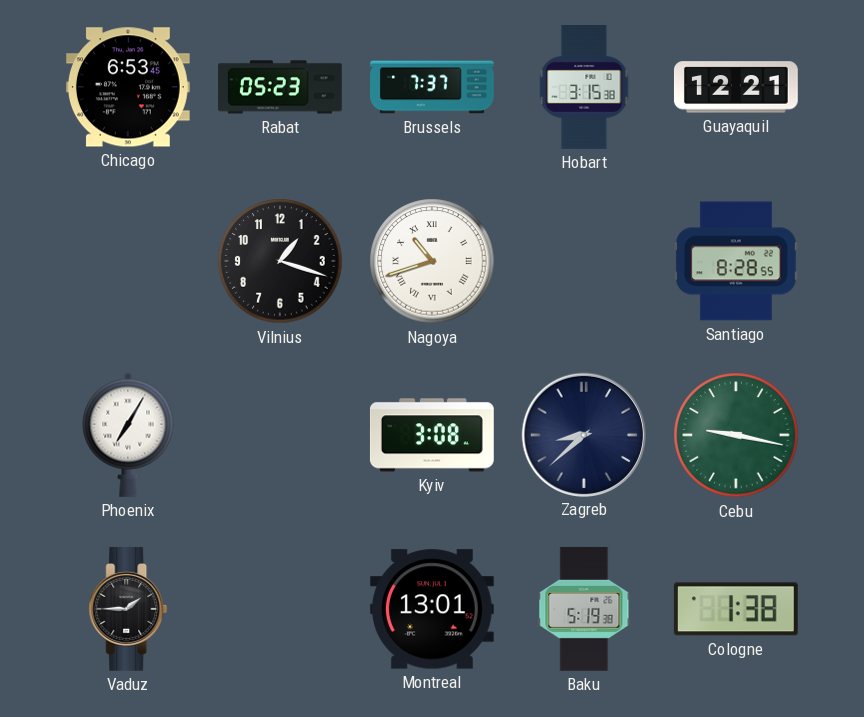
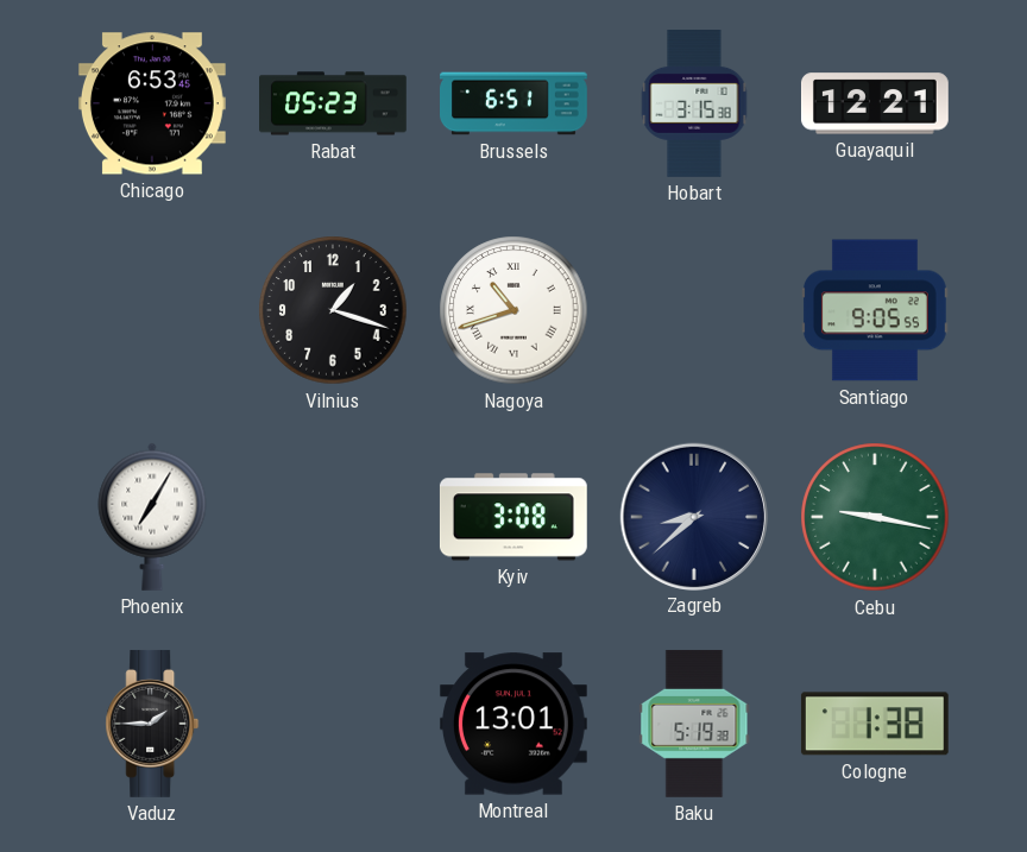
Brussels: 7:37 -> 6:51 (515, 103)
Santiago: 8:28 -> 9:05 (875, 310)
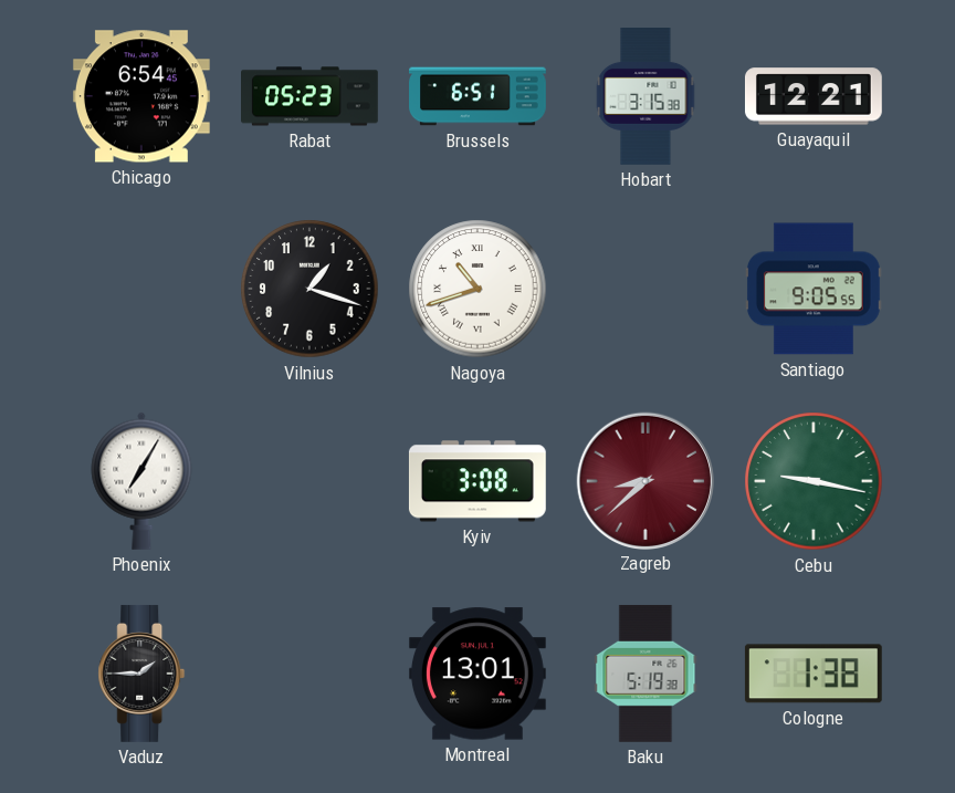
Chicago: 6:53 -> 6:54 (141, 96)
Zagreb dial: navy -> burgundy (644, 480)
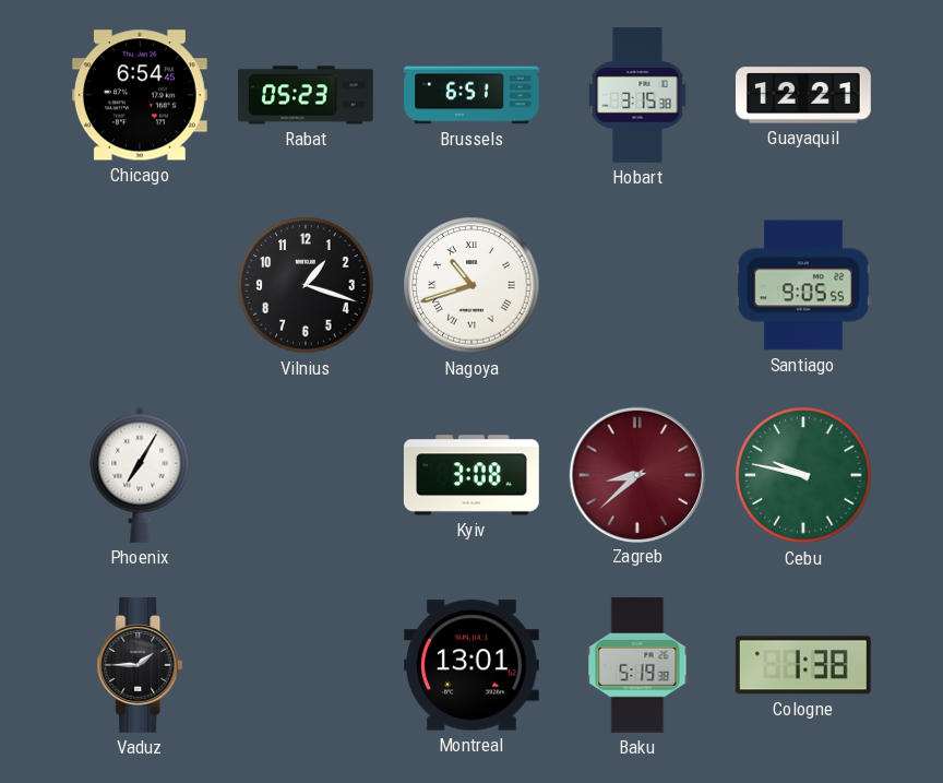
Cebu: 9:17 -> 9:47 (803, 475)
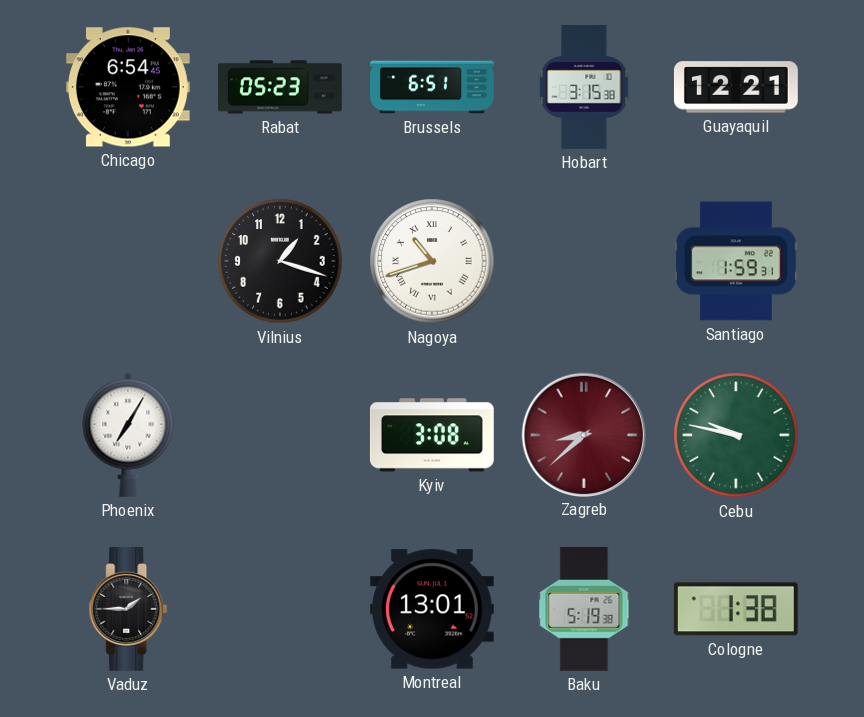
Santiago: 9:05 -> 1:59 (736, 261)
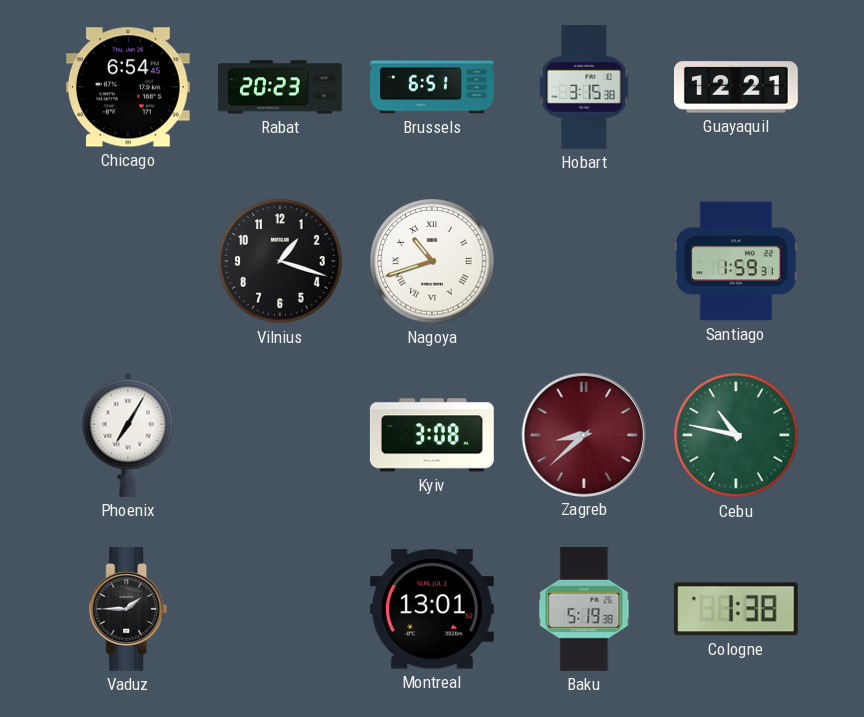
Rabat: 05:23 -> 20:23 (281, 87)
Cebu: 9:47 -> 10:47 (736, 435)
